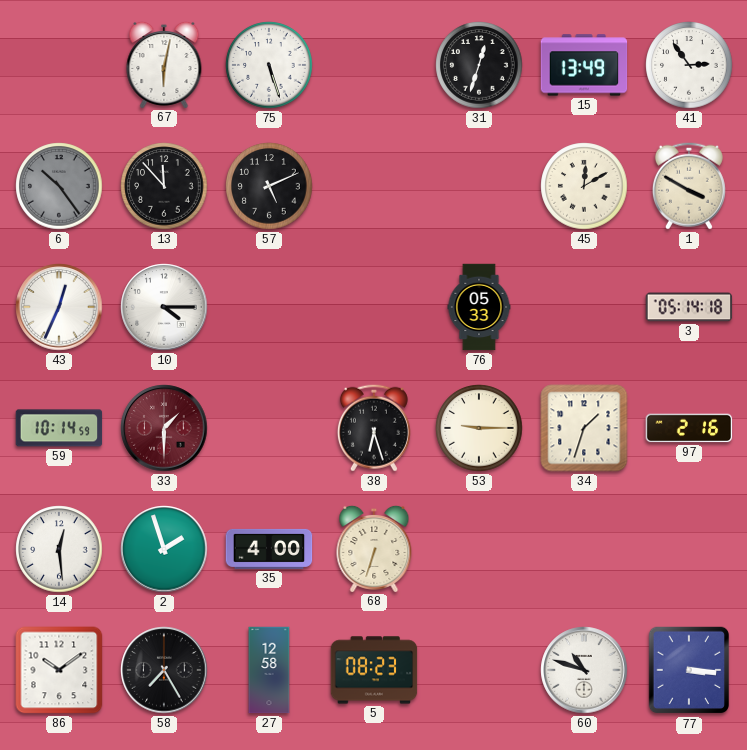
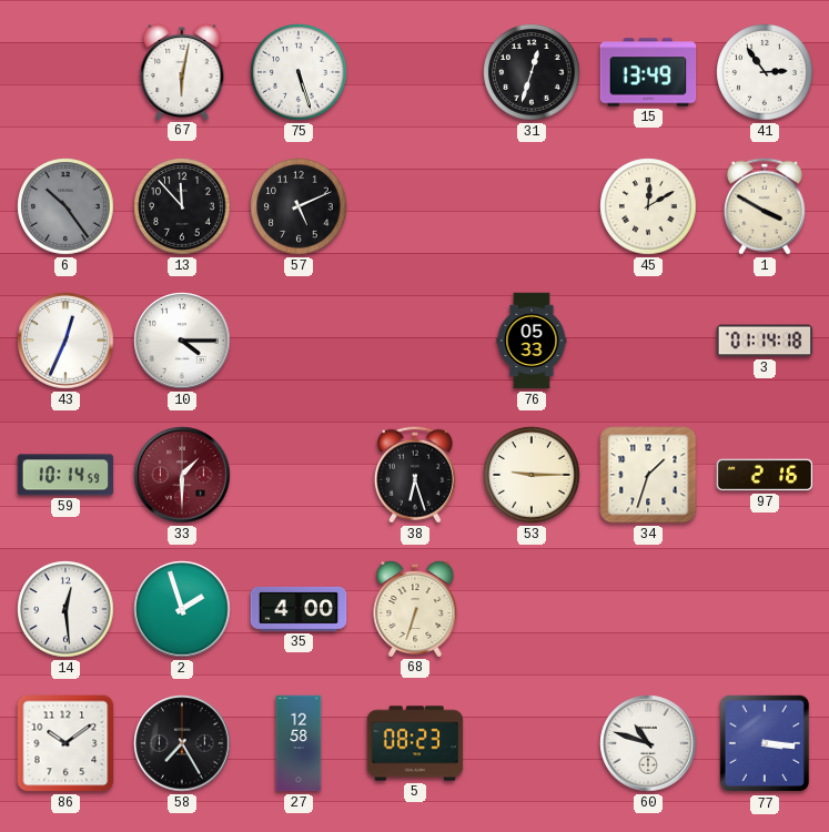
3: 05:14 -> 01:14 (765, 341)
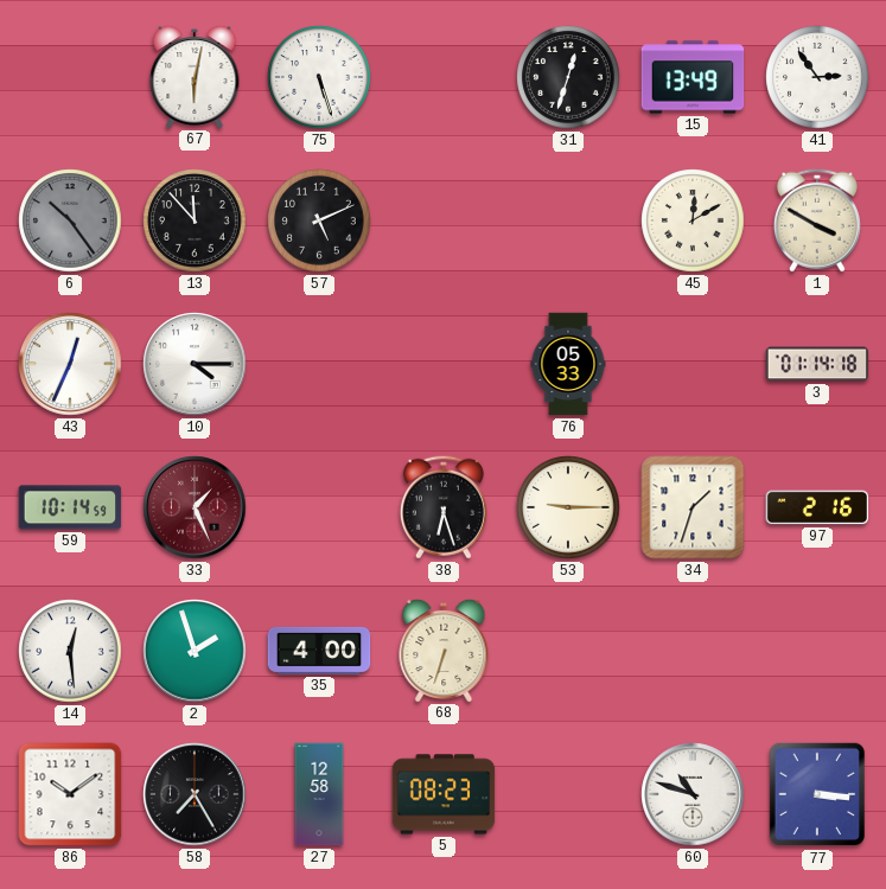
33: 1:30 -> 1:26 (195, 507)
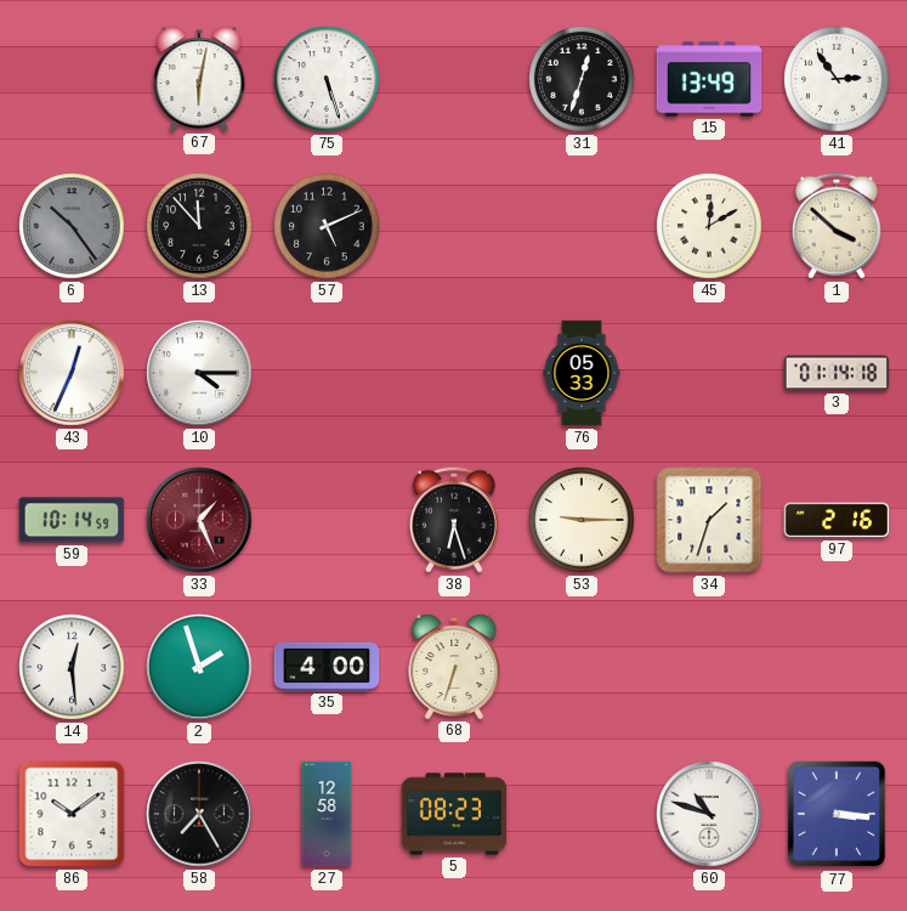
1: 3:50 -> 3:52 (837, 226)
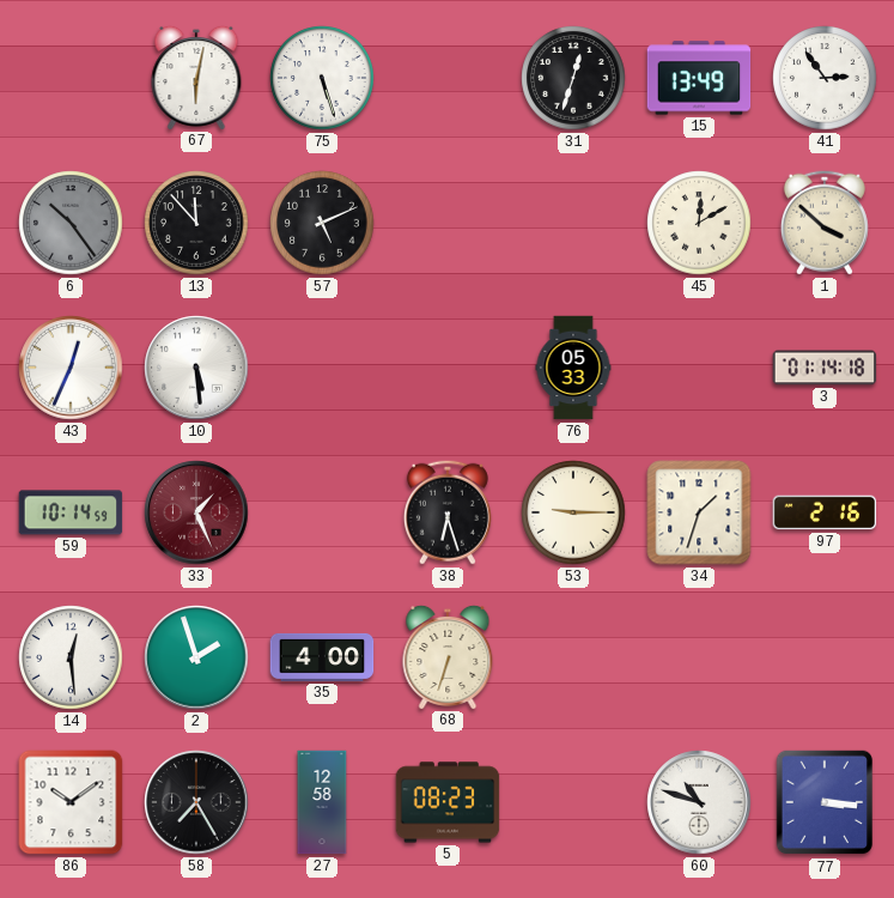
10: 4:15 -> 5:29 (196, 368)
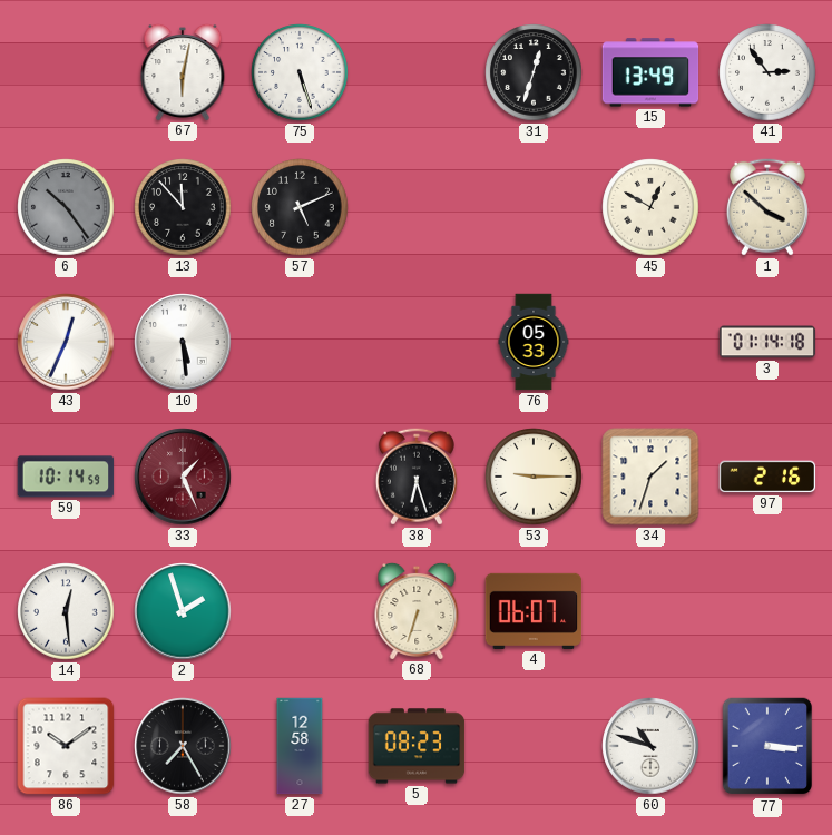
45: 12:10 -> 12:50 (650, 207)
35: 4:00 -> none (322, 657)
4: none -> 06:07 (534, 611)
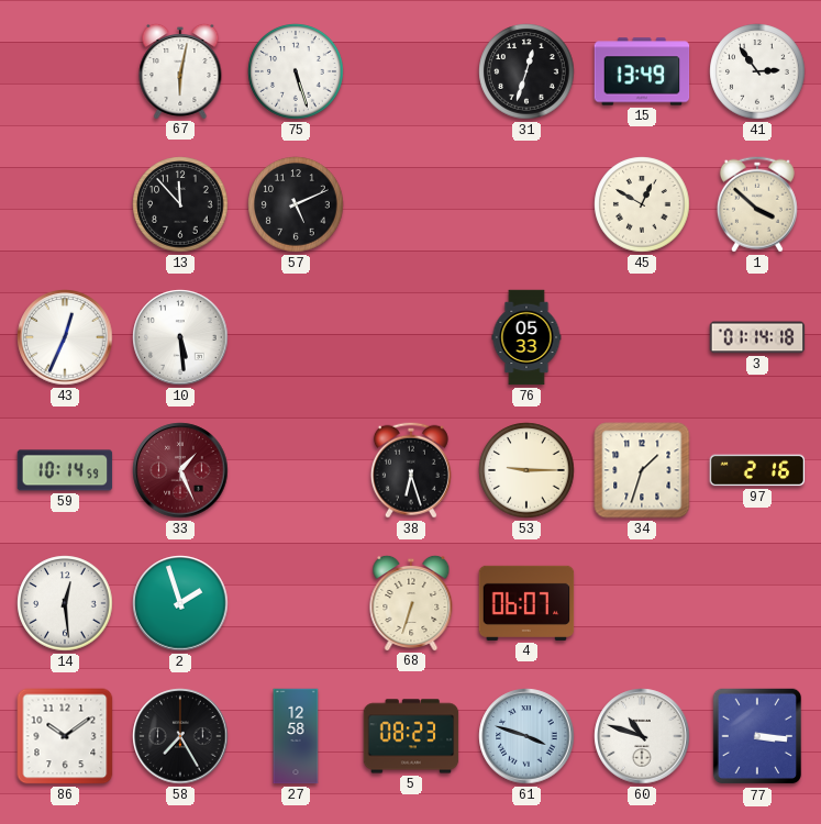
6: 10:24 -> none (66, 207)
61: none -> 3:48 (526, 736)
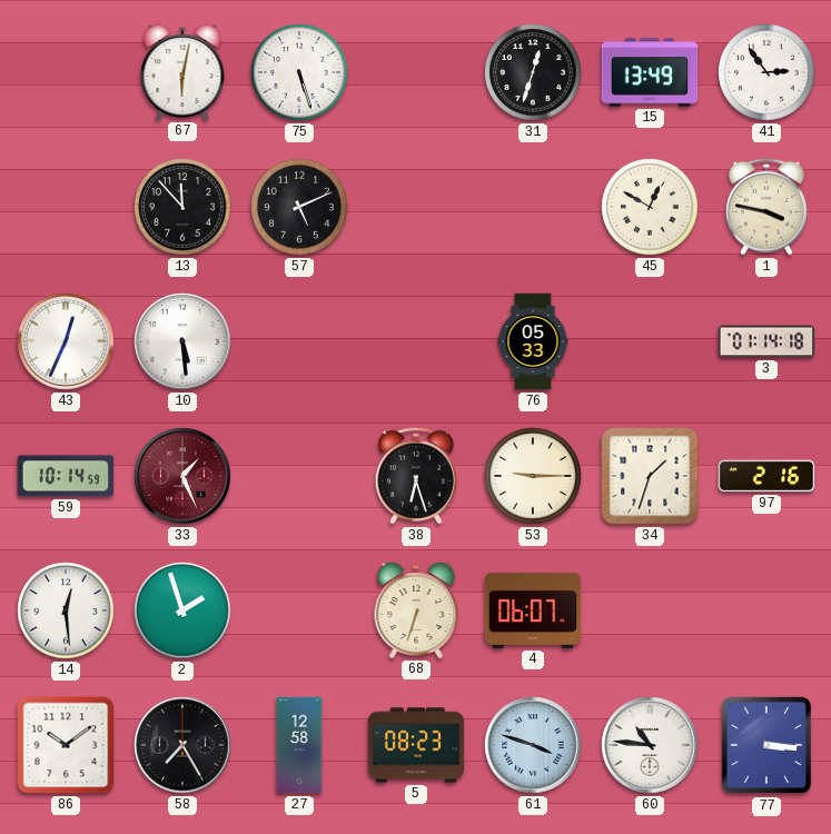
1: 3:52 -> 3:47 (766, 207)
60: 10:48 -> 10:46 (650, 745)
